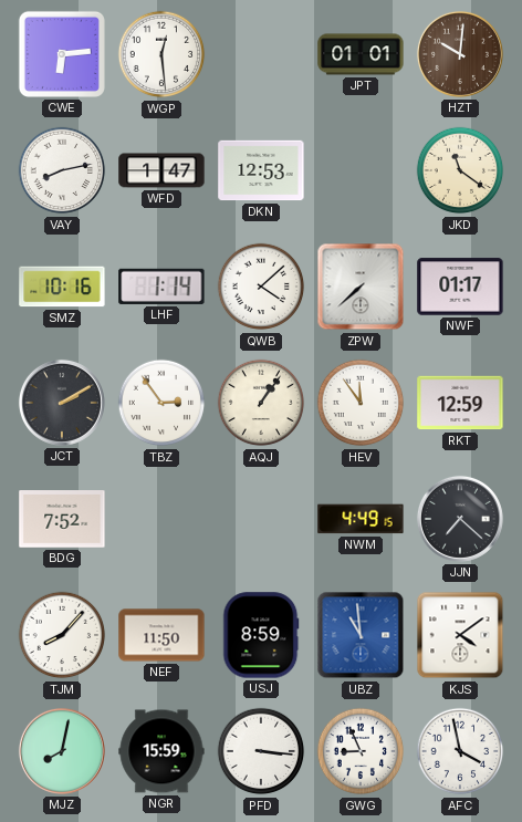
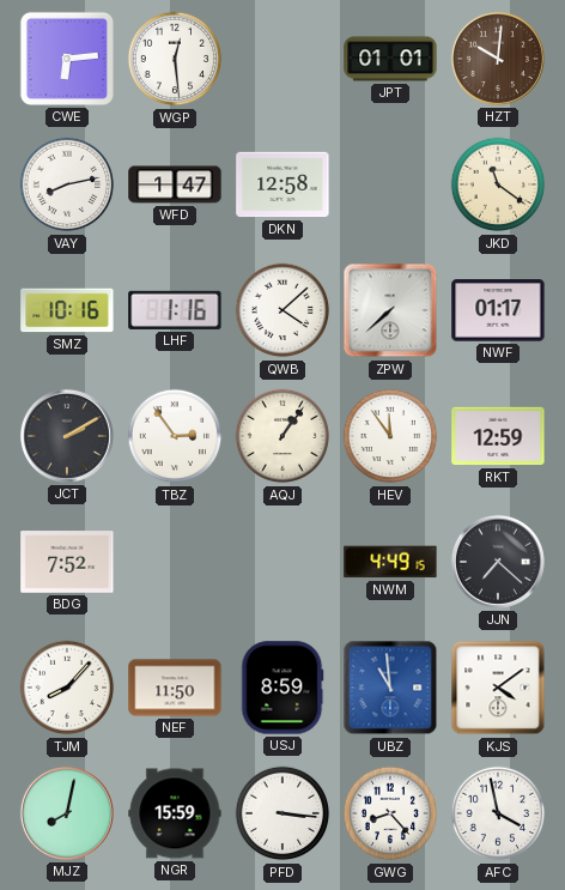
DKN: 12:53 -> 12:58 (282, 184)
LHF: 1:14 -> 1:16 (175, 310)
GWG: 8:56 -> 8:23 (390, 813)
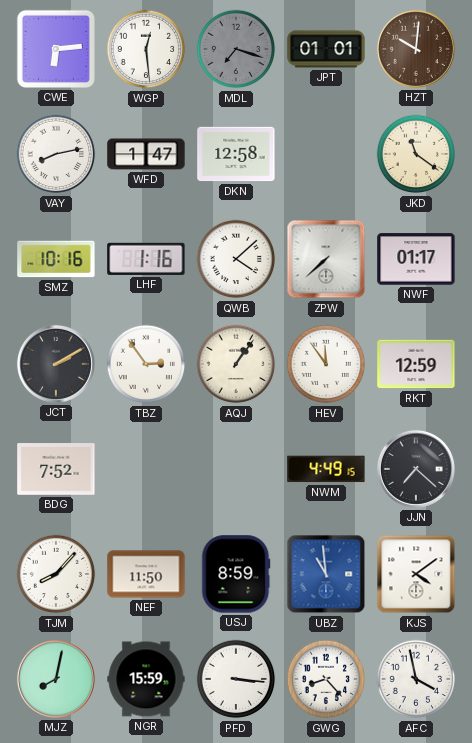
MDL: none -> 7:18 (236, 49)
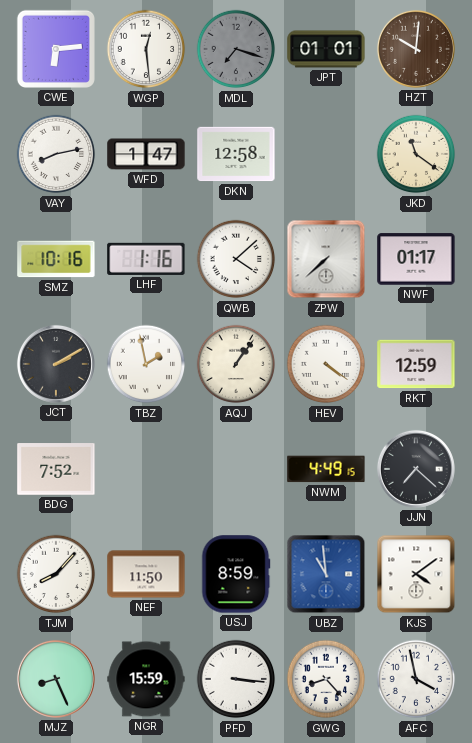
TBZ: 2:54 -> 1:58 (146, 364)
HEV: 11:54 -> 4:21 (326, 364)
MJZ: 8:02 -> 8:26 (56, 679)
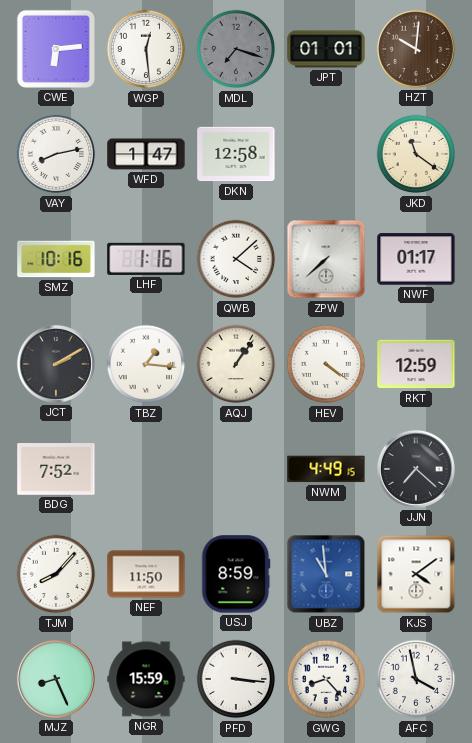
TBZ: 1:58 -> 1:16 (146, 364)
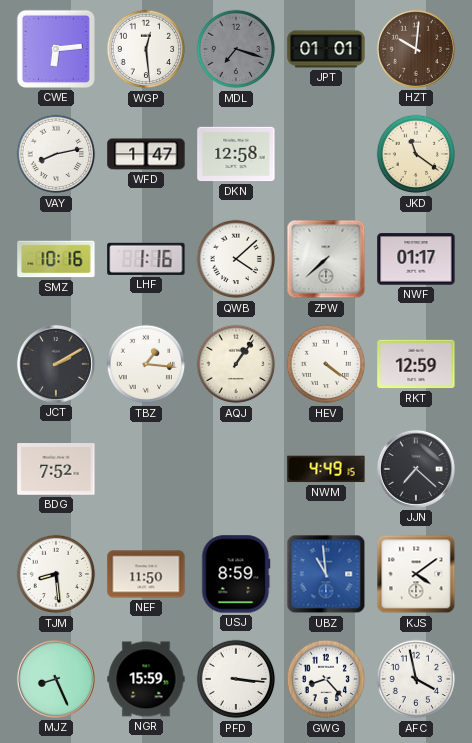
TJM: 8:07 -> 8:29 (56, 574)
